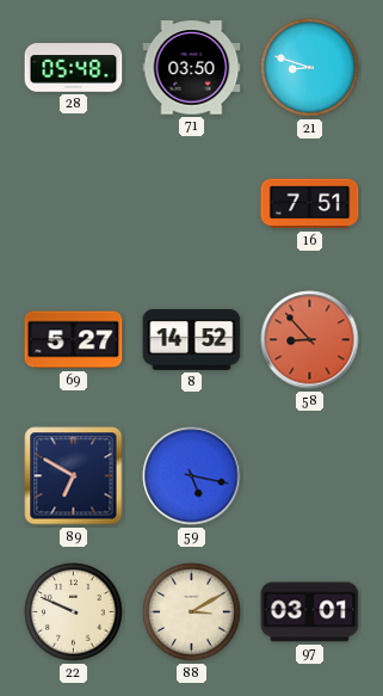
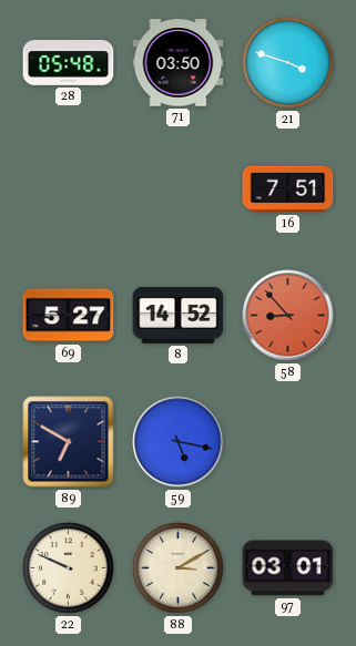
21: 8:48 -> 3:48 (288, 63)
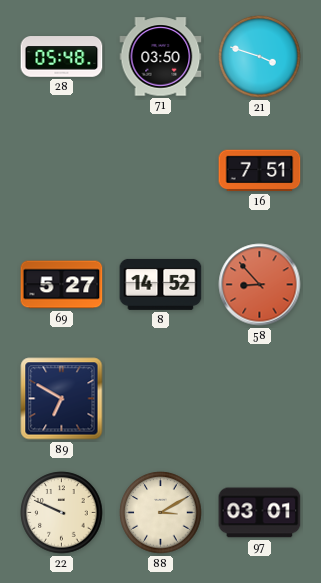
59: 5:17 -> none (179, 442)
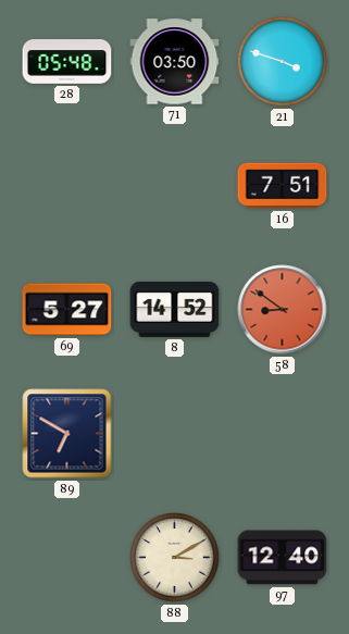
58: 8:53 -> 8:51 (283, 310)
22: 9:49 -> none (62, 513)
97: 03:01 -> 12:40 (283, 558)
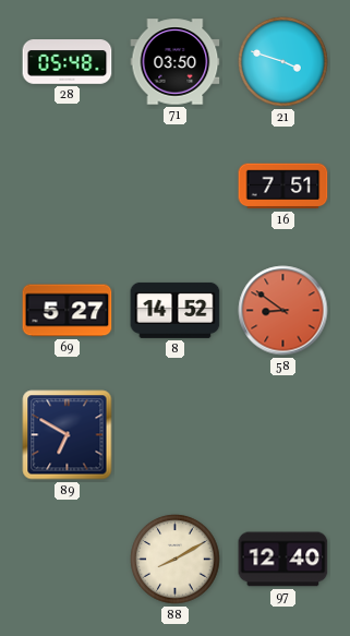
88: 3:10 -> 8:10 (176, 560)
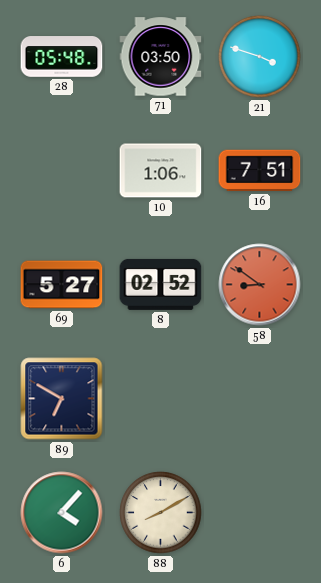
10: none -> 1:06 (161, 171)
8: 14:52 -> 02:52 (161, 284)
6: none -> 4:07 (62, 513)
97: 12:40 -> none (283, 560)
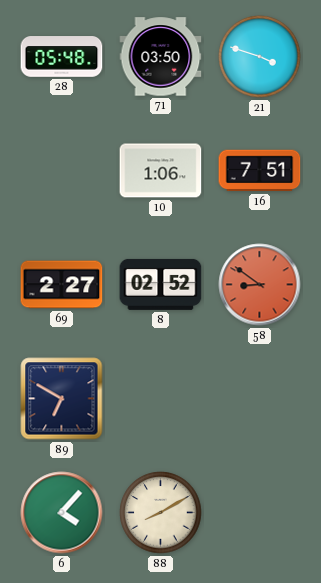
69: 5:27 -> 2:27 (62, 285)
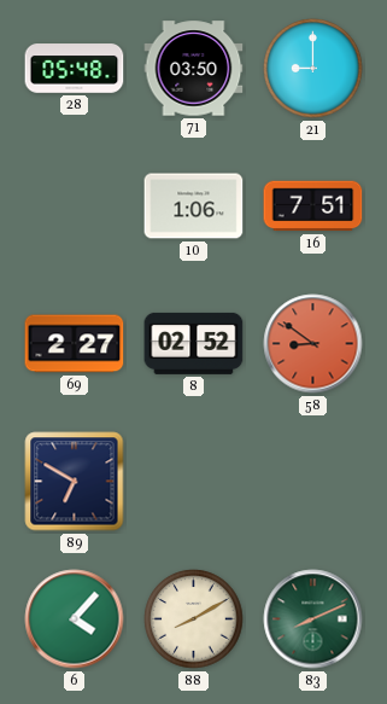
21: 3:48 -> 9:00 (313, 69)
83: none -> 8:11 (313, 619)
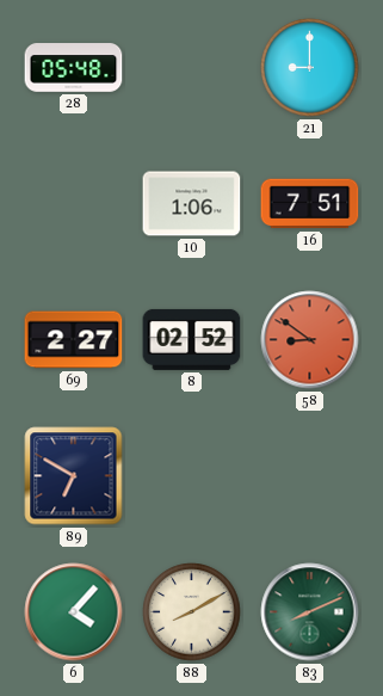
71: 03:50 -> none (194, 69)
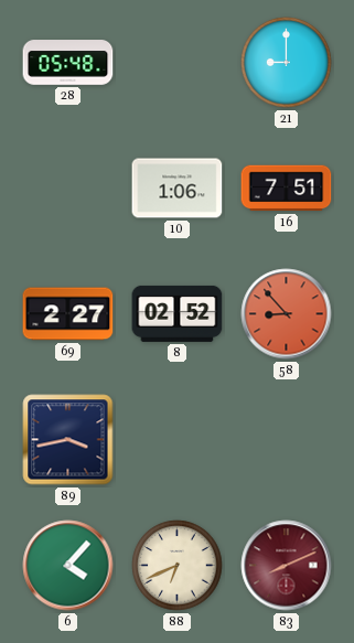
58: 8:51 -> 8:53 (287, 314)
89: 6:50 -> 3:43 (68, 440)
88: 8:10 -> 6:41 (178, 566)
83 dial: green -> burgundy (287, 566)
